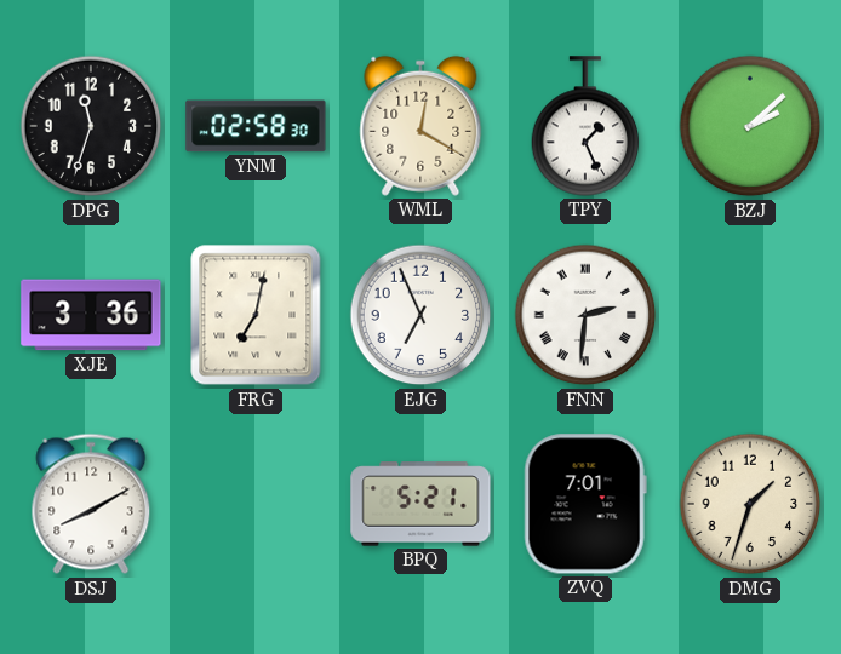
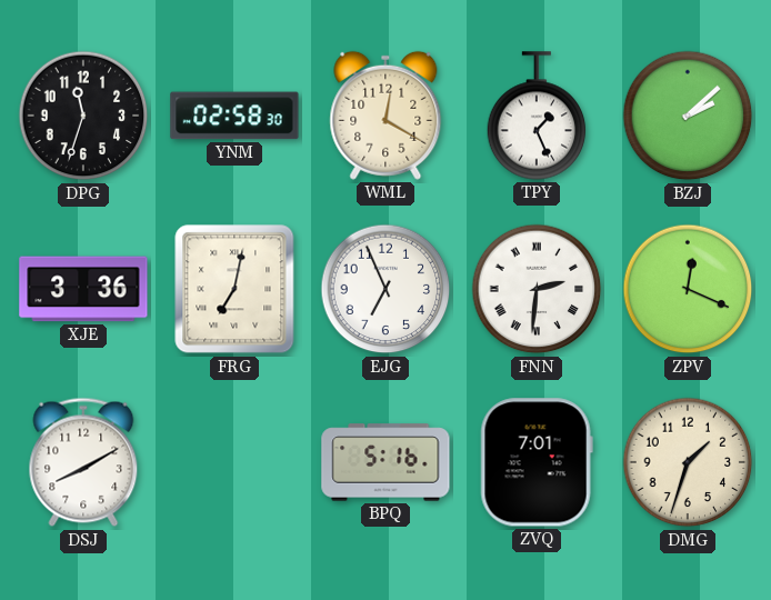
ZPV: none -> 12:19 (688, 289)
BPQ: 5:21 -> 5:16 (385, 462)
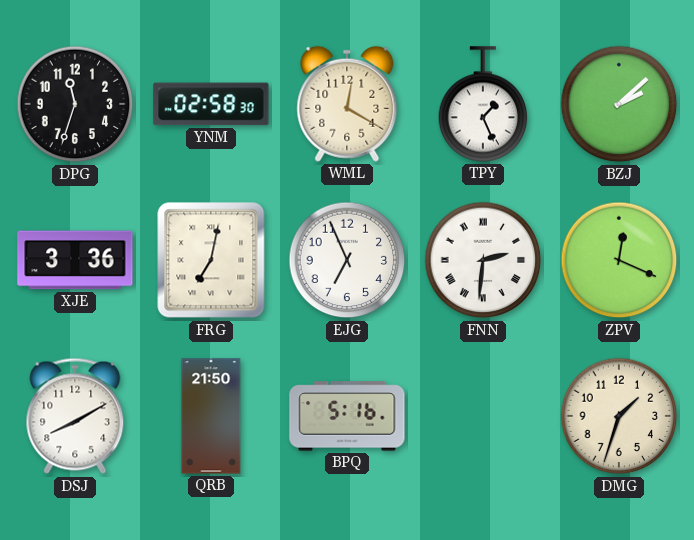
QRB: none -> 21:50 (211, 416)
ZVQ: 7:01 -> none (537, 462)
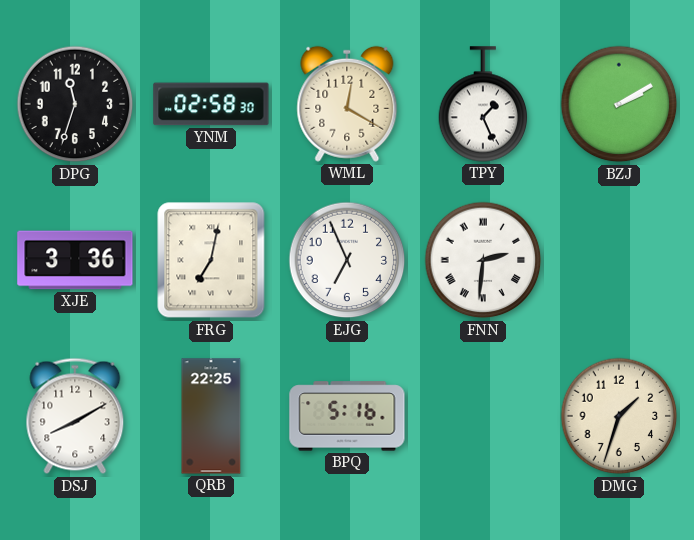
BZJ: 2:08 -> 2:10 (619, 104)
ZPV: 12:19 -> none (619, 260)
QRB: 21:50 -> 22:25 (211, 416)
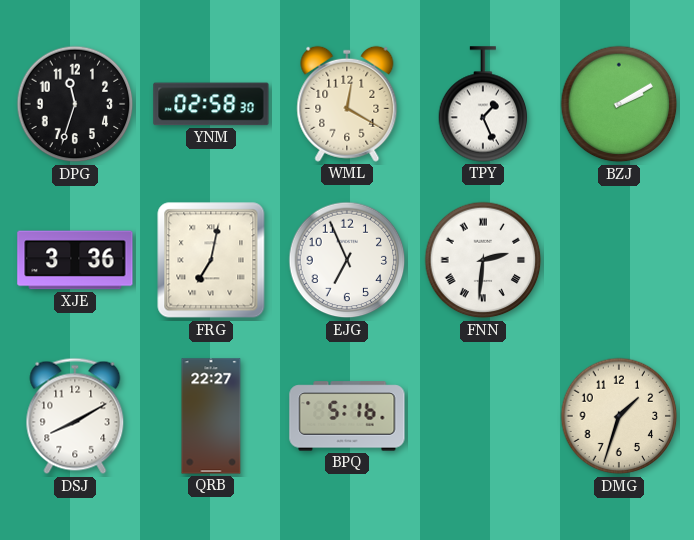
QRB: 22:25 -> 22:27 (211, 416)
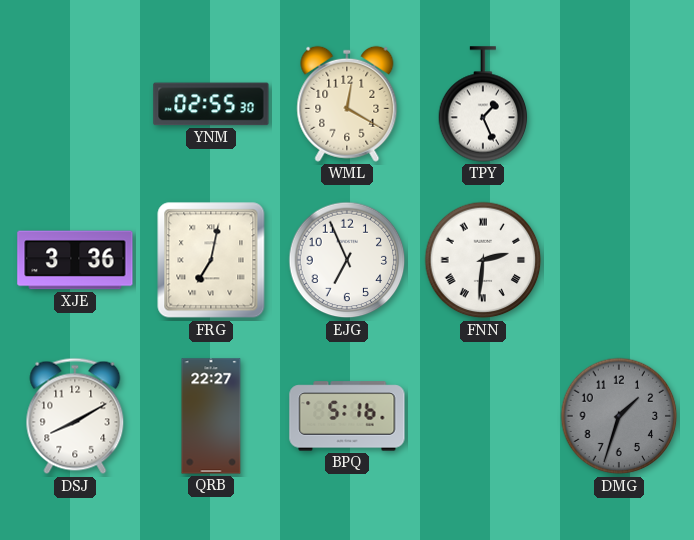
DPG: 11:33 -> none (75, 104)
YNM: 02:58 -> 02:55 (211, 104)
BZJ: 2:10 -> none (619, 104)
DMG dial: cream -> grey (619, 416)
